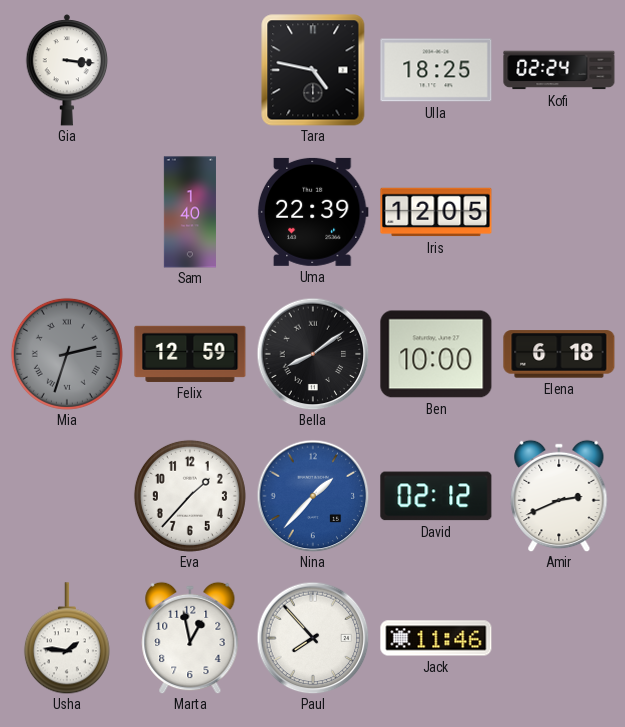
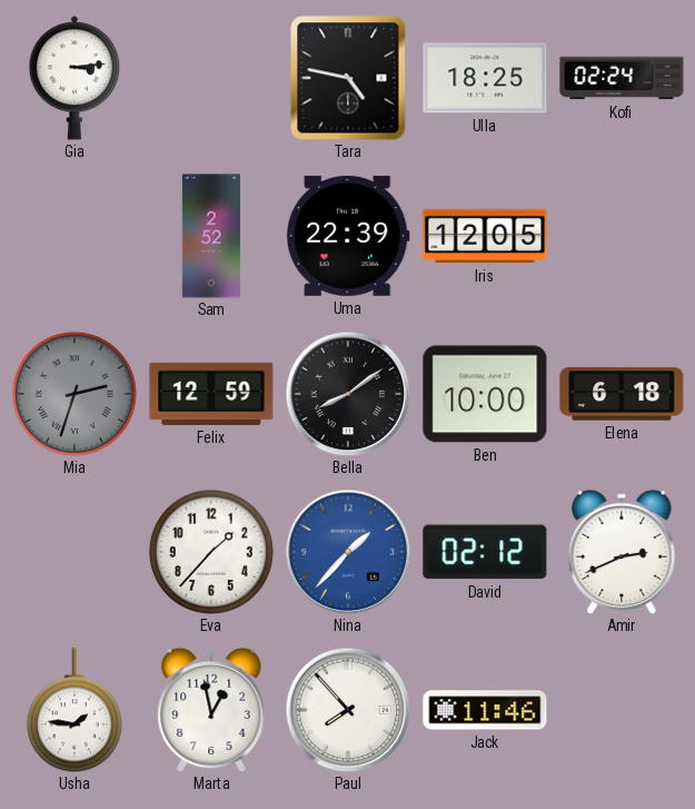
Gia: 3:16 -> 3:14 (75, 78)
Sam: 1:40 -> 2:52 (210, 236)
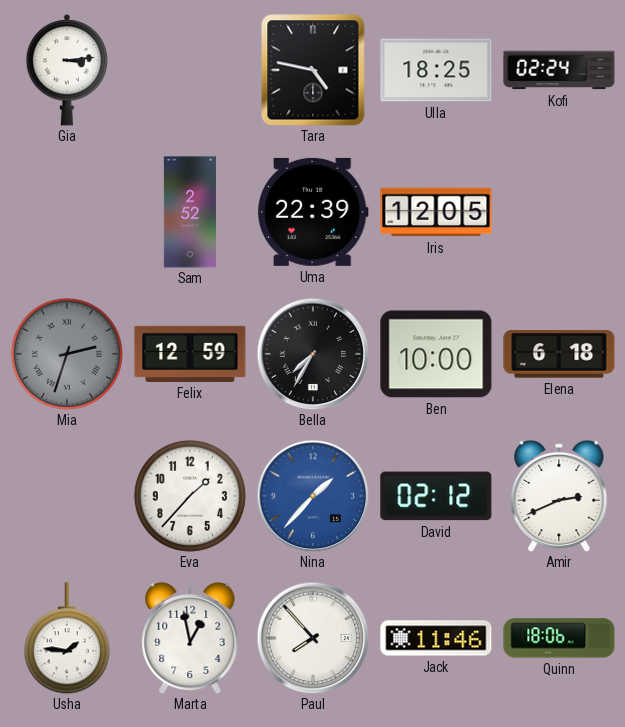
Bella: 8:09 -> 7:35 (313, 354)
Quinn: none -> 18:06 (559, 638)
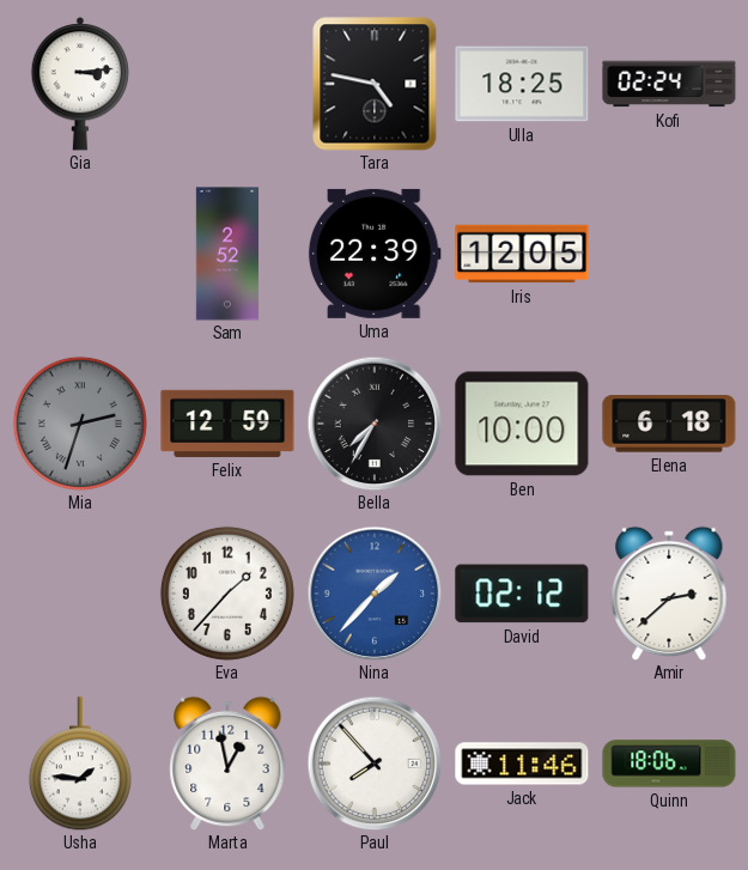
Amir: 2:41 -> 2:38 (669, 594)
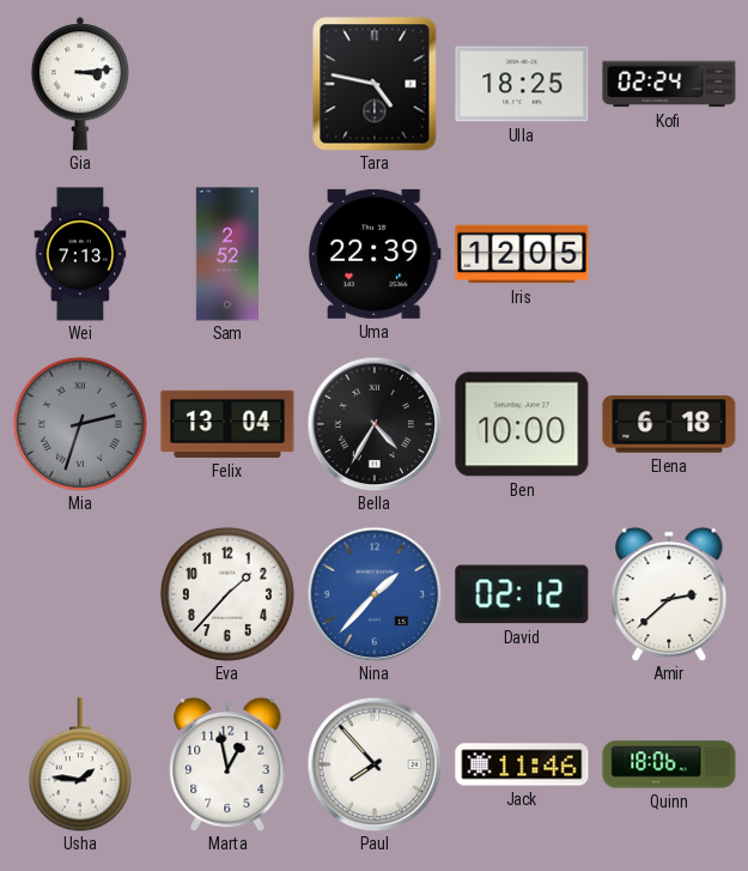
Wei: none -> 7:13 (80, 254)
Felix: 12:59 -> 13:04 (227, 424)
Bella: 7:35 -> 4:35 (375, 424)
